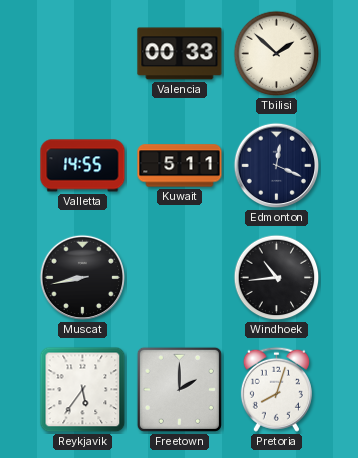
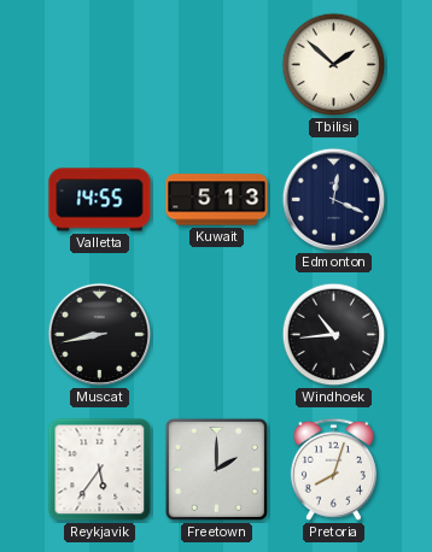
Valencia: 00:33 -> none (180, 54)
Kuwait: 5:11 -> 5:13 (217, 200)
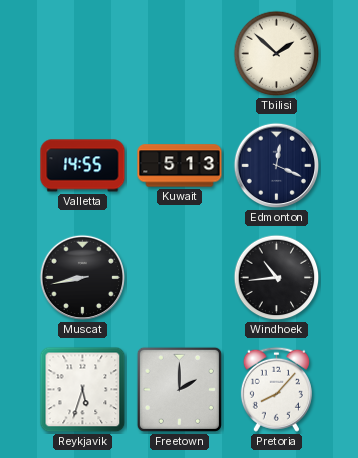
Reykjavik: 5:36 -> 5:33 (83, 390)
Pretoria: 8:03 -> 8:07 (276, 389)
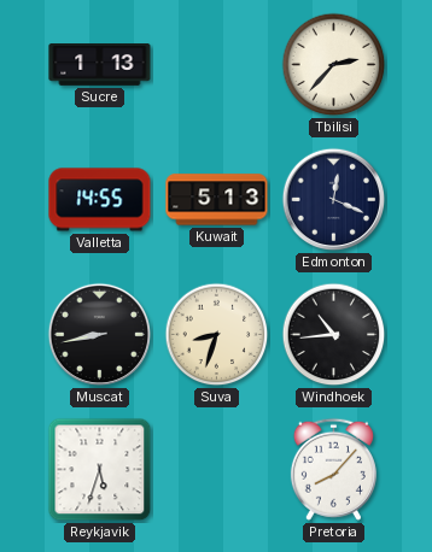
Sucre: none -> 1:13 (100, 65)
Tbilisi: 1:52 -> 2:37 (334, 65)
Suva: none -> 8:33 (217, 335)
Freetown: 2:00 -> none (179, 389)
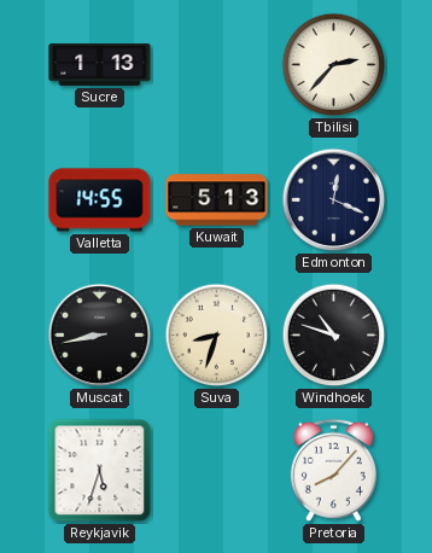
Windhoek: 10:44 -> 10:48 (334, 336)
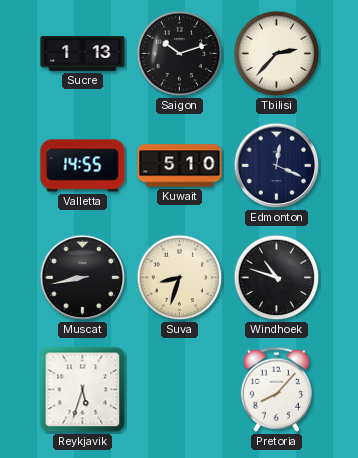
Saigon: none -> 10:12 (180, 54)
Kuwait: 5:13 -> 5:10 (180, 166)
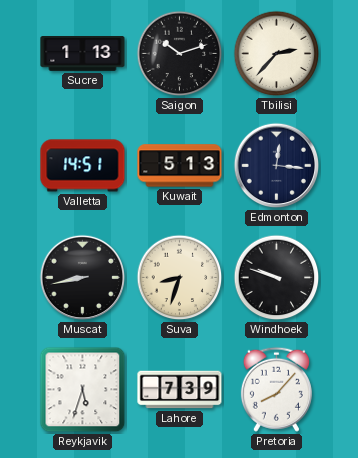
Valletta: 14:55 -> 14:51 (83, 166)
Kuwait: 5:10 -> 5:13 (180, 166)
Edmonton: 12:19 -> 12:16 (277, 166)
Windhoek: 10:48 -> 9:48 (277, 278)
Lahore: none -> 7:39 (180, 390)
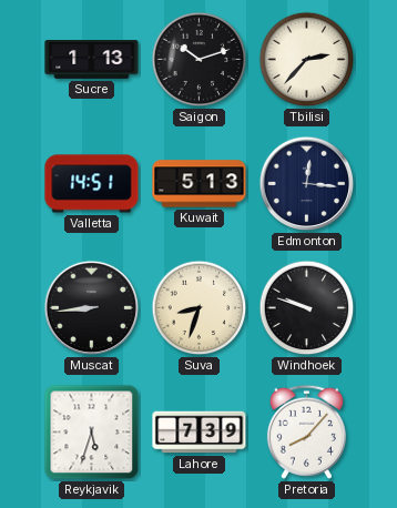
Muscat: 8:43 -> 8:44 (92, 308)
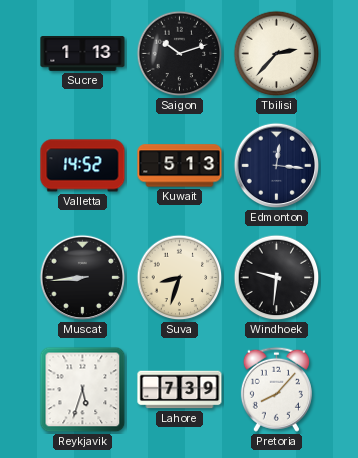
Valletta: 14:51 -> 14:52 (83, 166)
Windhoek: 9:48 -> 9:31 (277, 278)
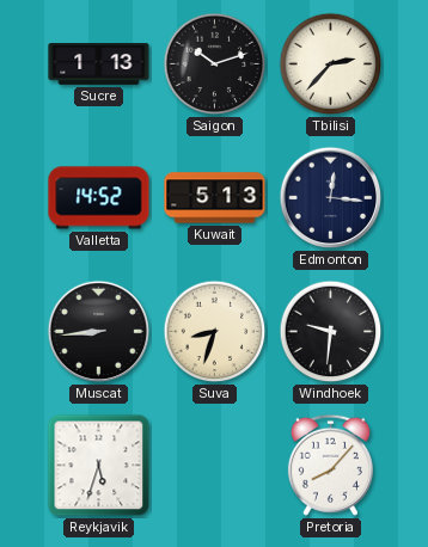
Lahore: 7:39 -> none (180, 390)
